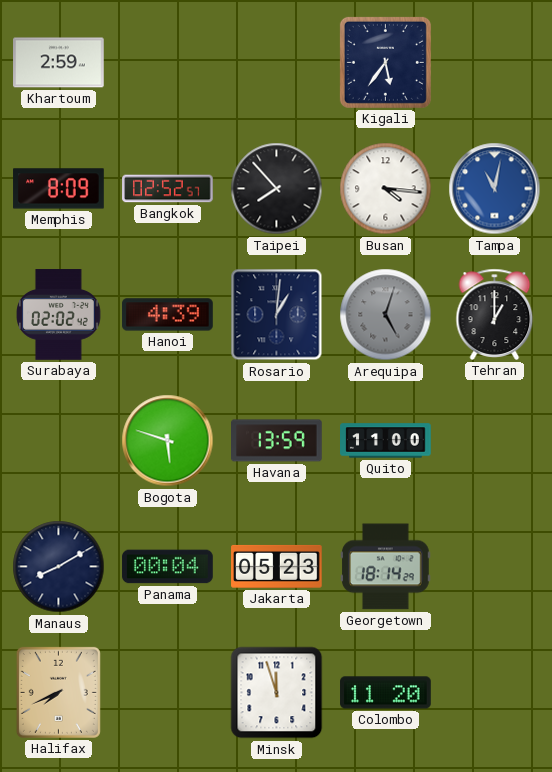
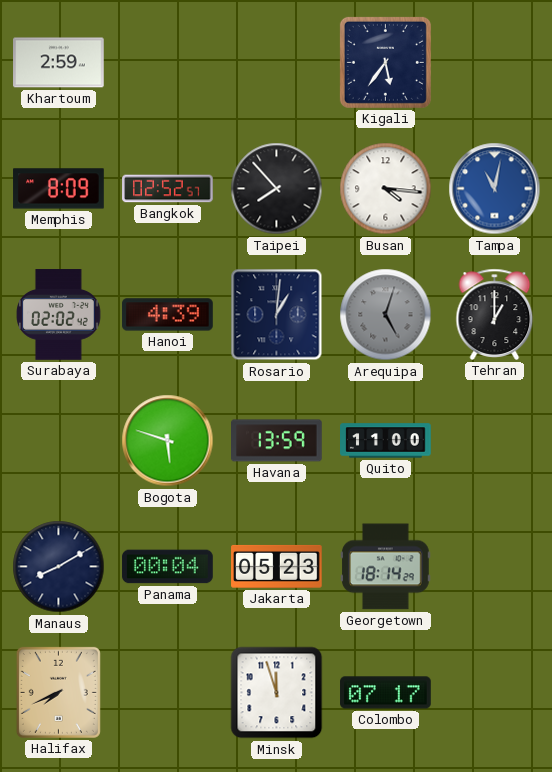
Colombo: 11:20 -> 07:17 (386, 693)
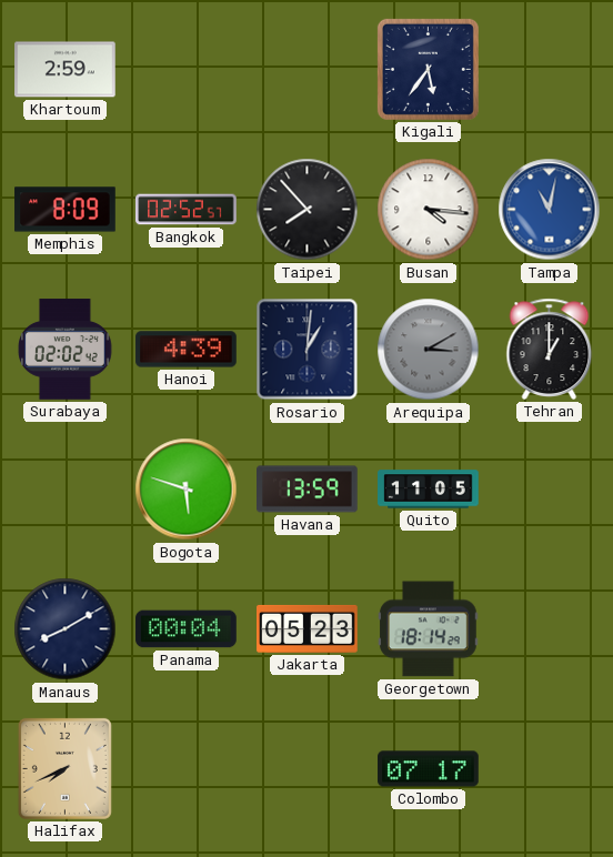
Arequipa: 5:03 -> 3:10 (429, 350)
Quito: 11:00 -> 11:05 (429, 490)
Minsk: 11:57 -> none (277, 693)
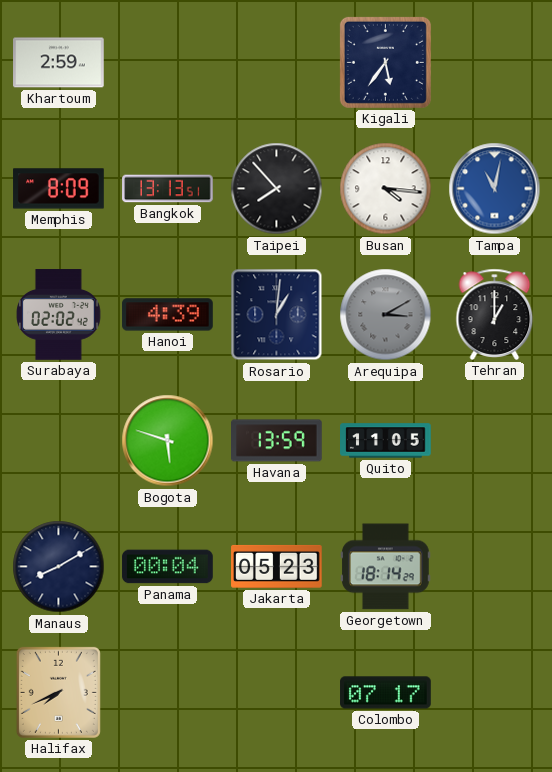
Bangkok: 02:52 -> 13:13 (168, 189)
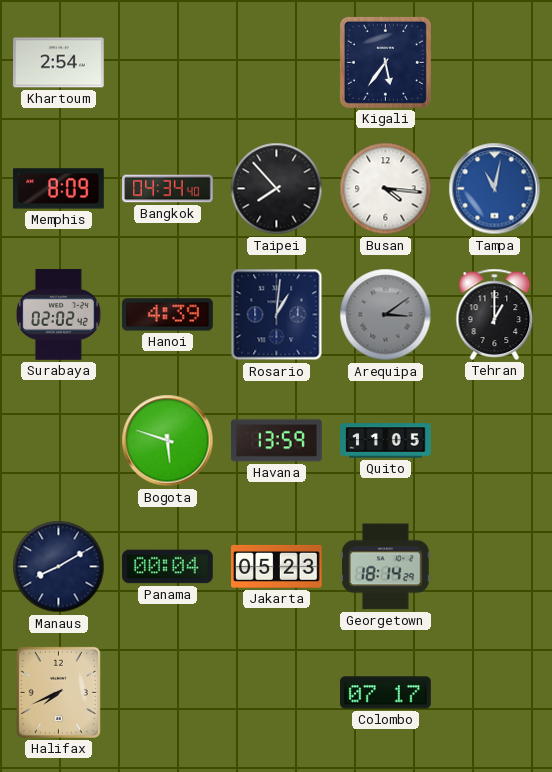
Khartoum: 2:59 -> 2:54 (59, 63)
Bangkok: 13:13 -> 04:34 (168, 189)
Arequipa: 3:10 -> 3:09 (386, 315)
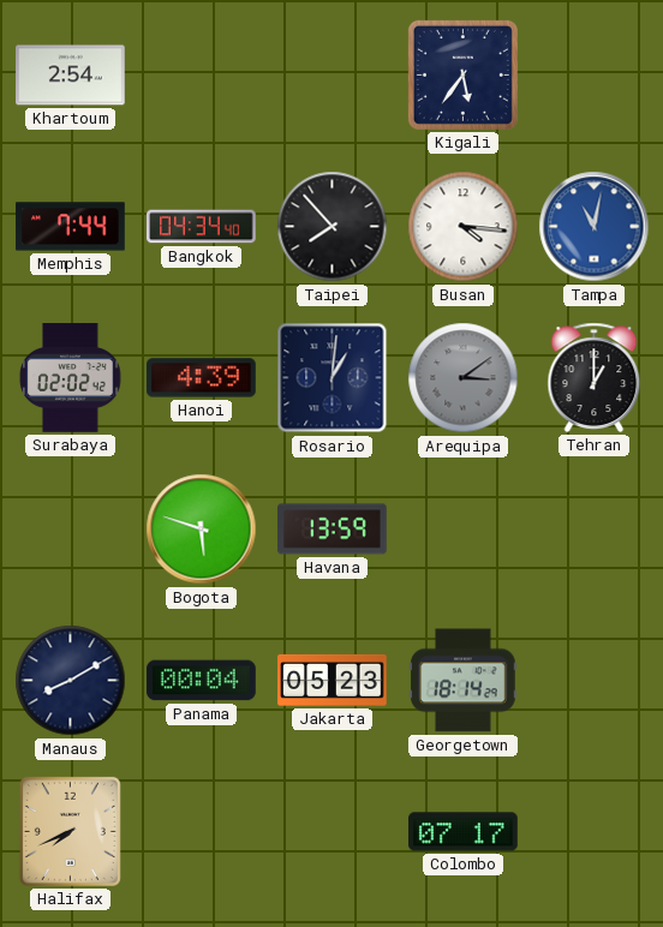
Memphis: 8:09 -> 7:44 (71, 227)
Quito: 11:05 -> none (386, 441)
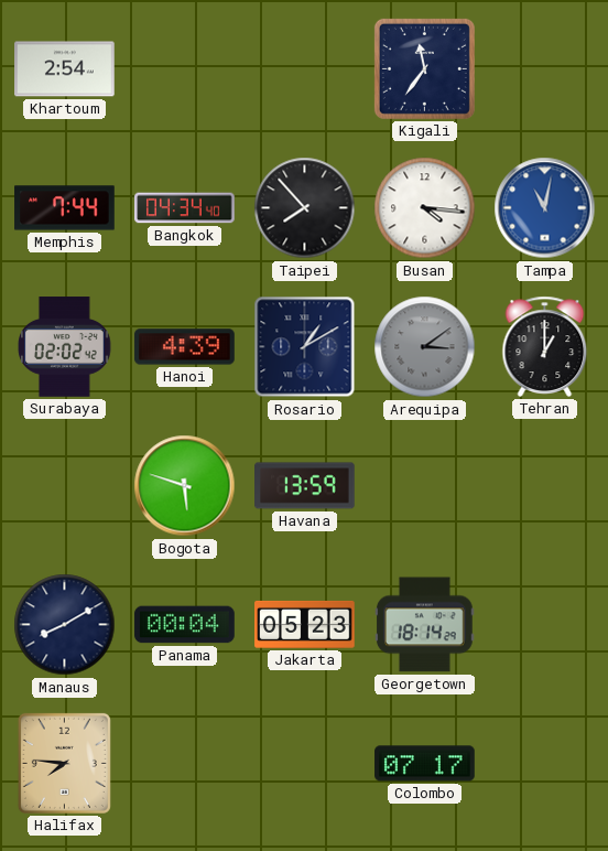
Kigali: 5:36 -> 11:36 (424, 68)
Rosario: 1:01 -> 1:10 (305, 347)
Halifax: 7:41 -> 7:46 (64, 763)
